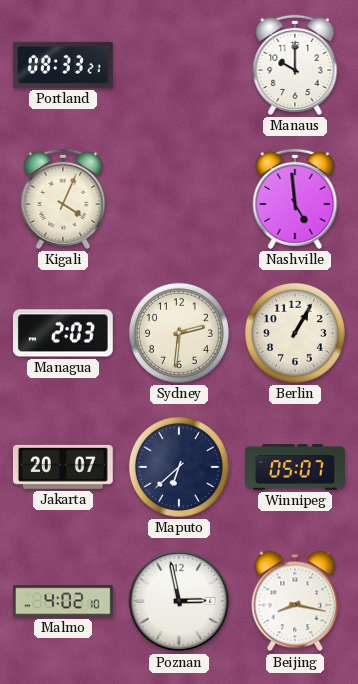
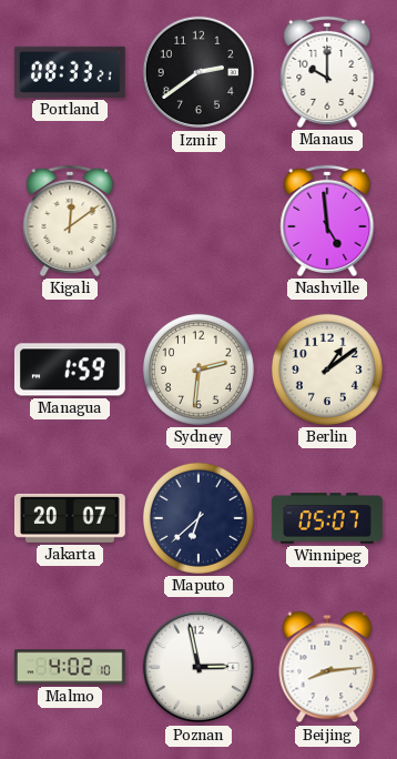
Izmir: none -> 2:39 (198, 72)
Kigali: 4:04 -> 12:09 (70, 221)
Managua: 2:03 -> 1:59 (70, 370)
Berlin: 1:05 -> 1:09 (327, 370)
Beijing: 8:17 -> 8:14 (327, 667)
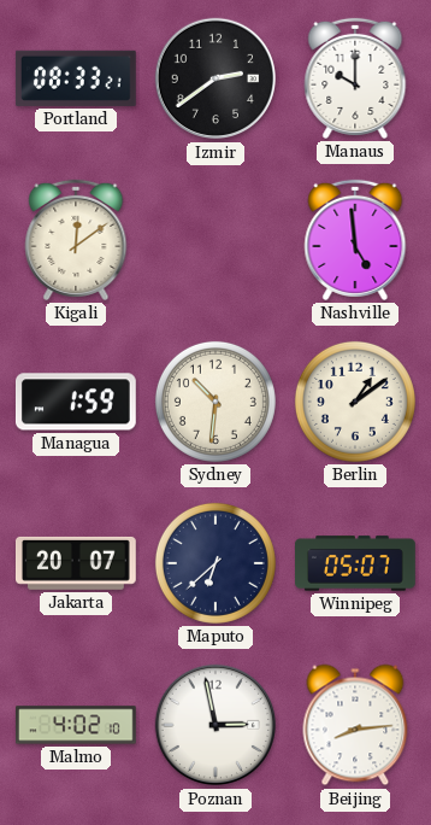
Sydney: 2:31 -> 10:31 (215, 402)
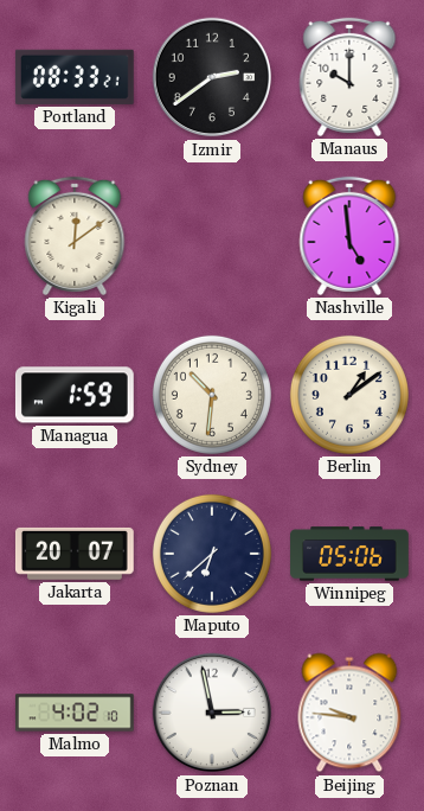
Winnipeg: 05:07 -> 05:06 (351, 554)
Beijing: 8:14 -> 9:46 (349, 713)
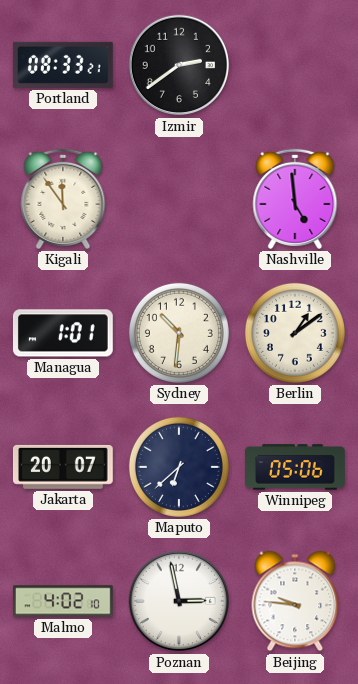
Manaus: 10:00 -> none (349, 77)
Kigali: 12:09 -> 11:54 (63, 199)
Managua: 1:59 -> 1:01 (63, 333)
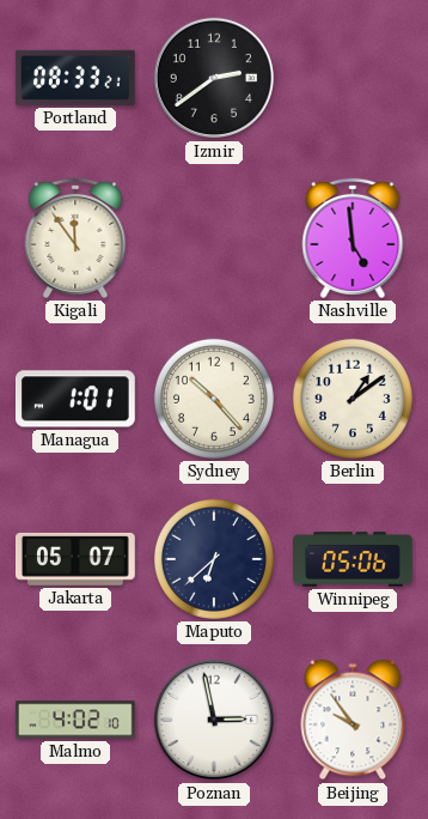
Sydney: 10:31 -> 10:23 (214, 399)
Jakarta: 20:07 -> 05:07 (75, 559)
Beijing: 9:46 -> 9:54 (353, 720)
